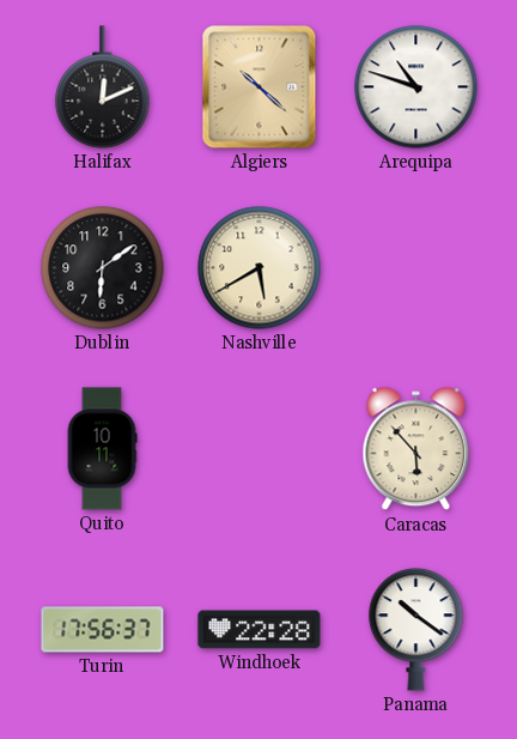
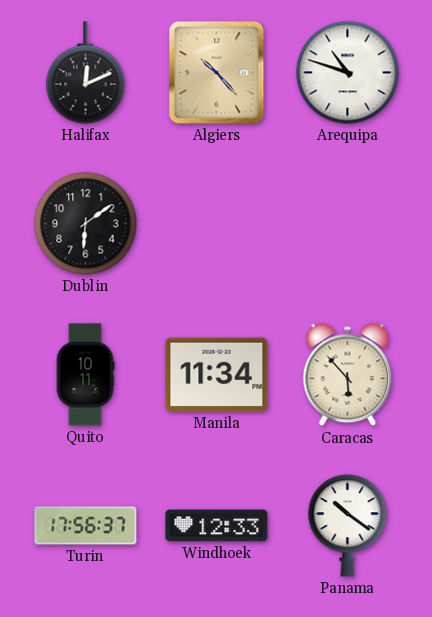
Algiers: 10:22 -> 10:23 (217, 73)
Nashville: 5:40 -> none (260, 268)
Manila: none -> 11:34 (217, 375)
Windhoek: 22:28 -> 12:33 (217, 526)
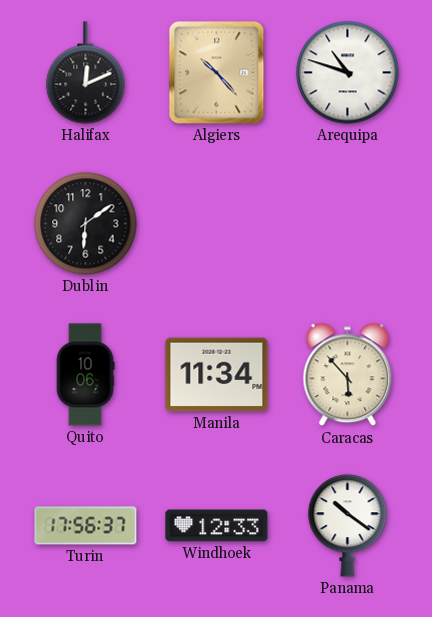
Quito: 10:11 -> 10:06 (85, 375)
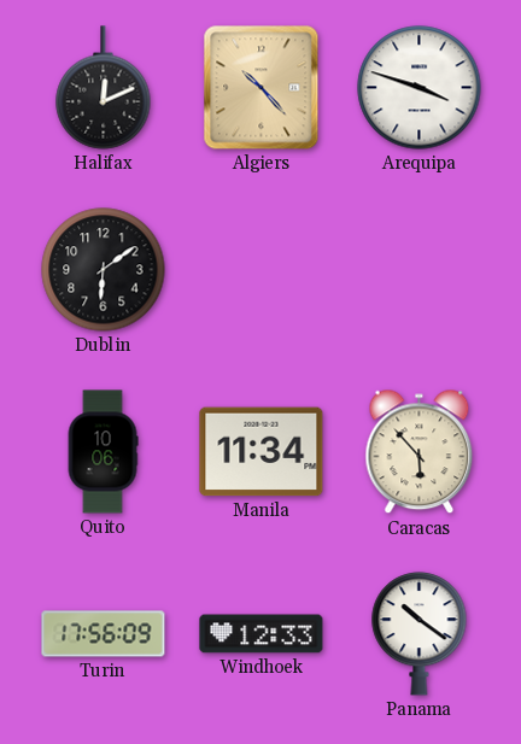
Arequipa: 10:48 -> 3:48 (420, 88)
Turin: 17:56:37 -> 17:56:09 (104, 634)
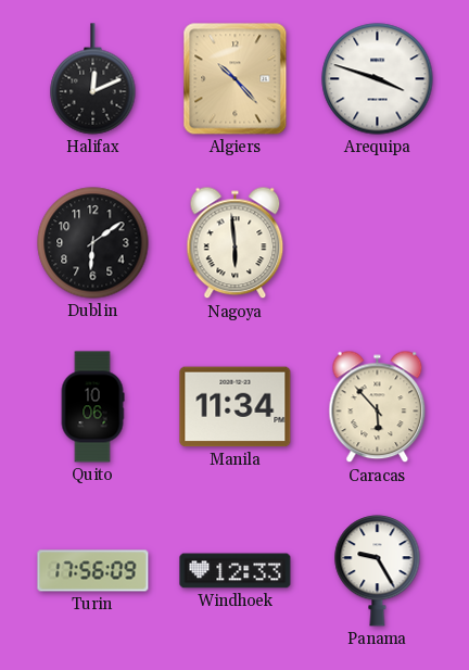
Nagoya: none -> 5:59 (236, 243)
Panama: 10:21 -> 9:25 (378, 571)
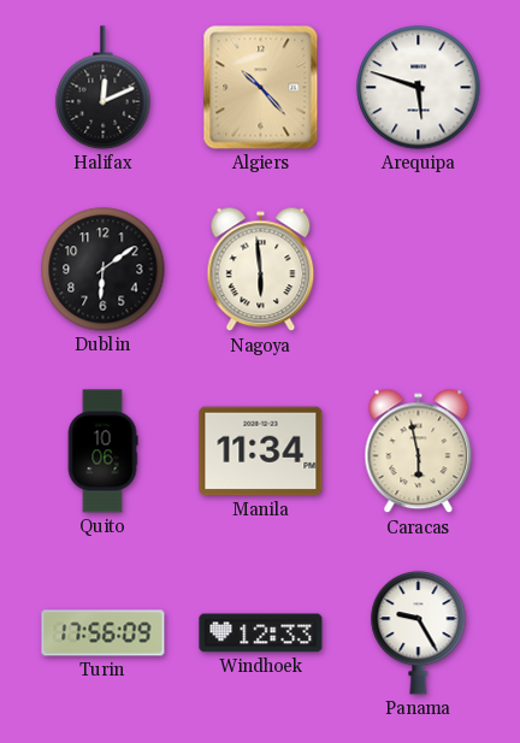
Arequipa: 3:48 -> 5:48 (419, 88)
Caracas: 5:53 -> 5:58 (419, 452)
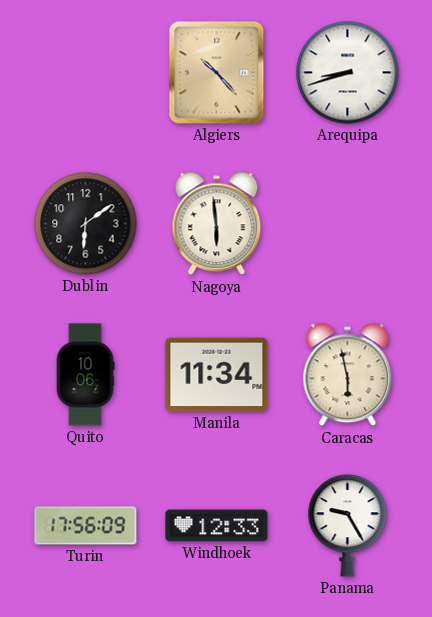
Halifax: 12:11 -> none (104, 88)
Arequipa: 5:48 -> 8:42 (348, 73)
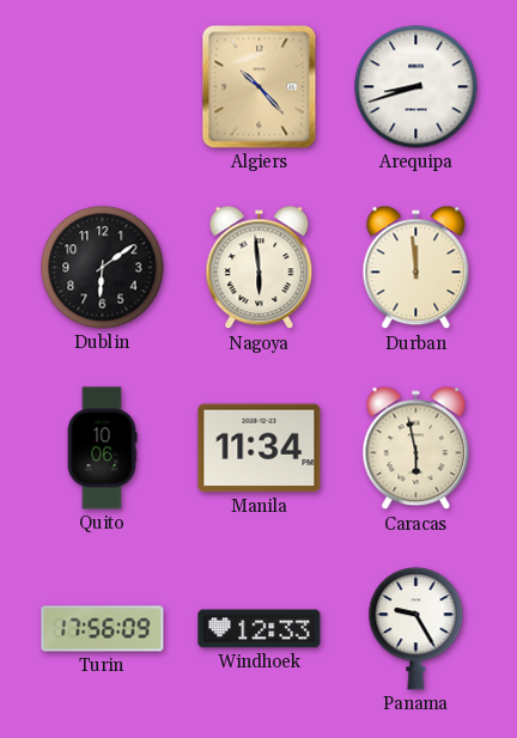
Durban: none -> 11:59 (416, 268)
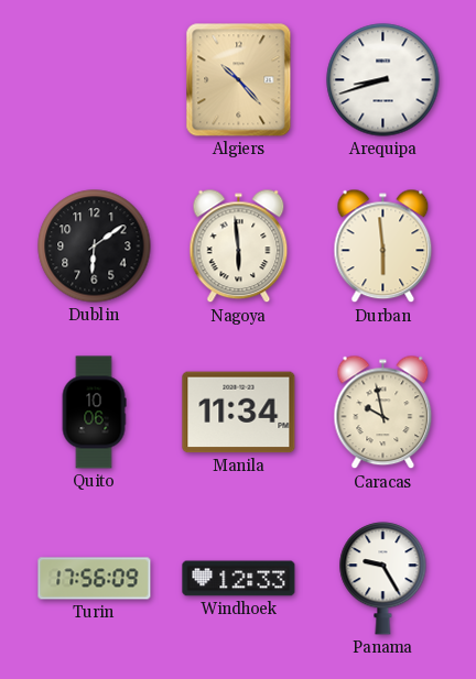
Durban: 11:59 -> 5:59 (383, 247)
Caracas: 5:58 -> 9:58 (383, 413)
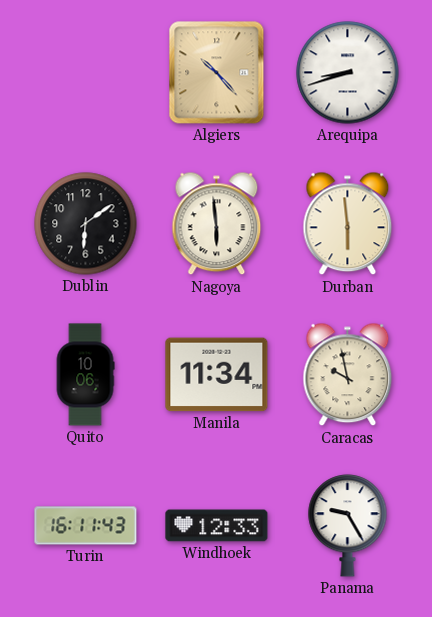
Turin: 17:56 -> 16:11 (86, 526)
